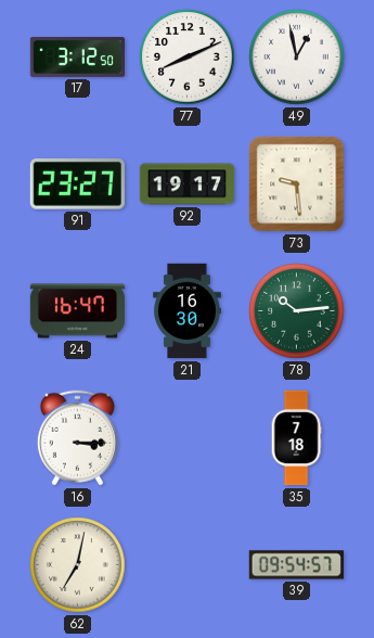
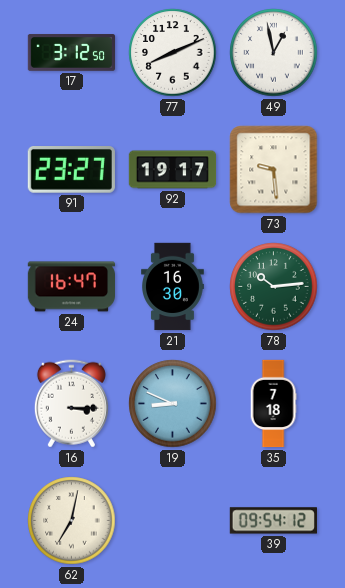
19: none -> 8:49 (173, 404)
39: 09:54:57 -> 09:54:12 (273, 521)
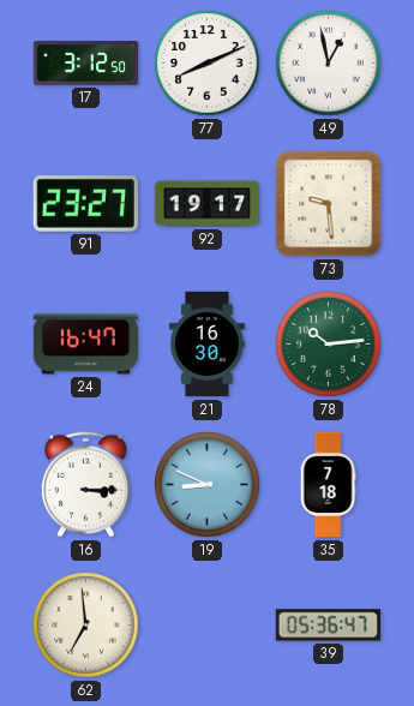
62: 7:02 -> 6:59 (86, 626)
39: 09:54 -> 05:36 (328, 626)
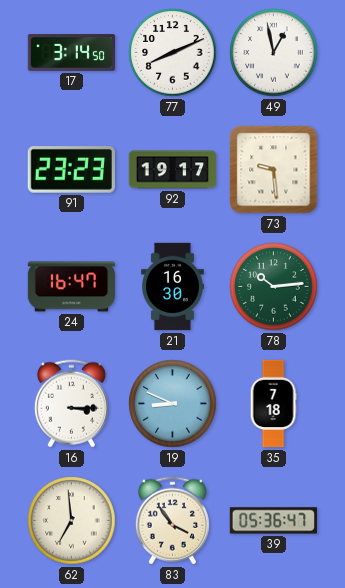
17: 3:12 -> 3:14 (72, 53)
91: 23:27 -> 23:23 (71, 170)
83: none -> 3:54 (172, 521)
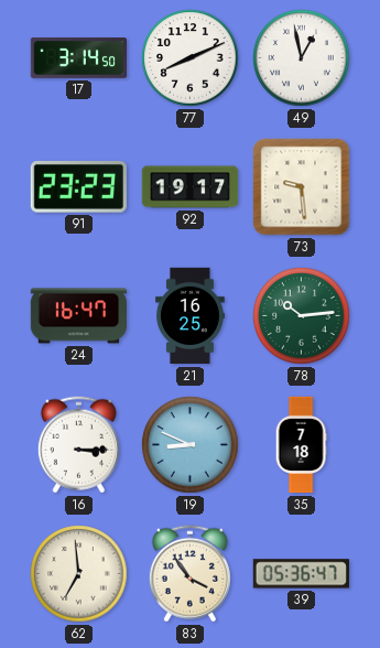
21: 16:30 -> 16:25 (191, 316)
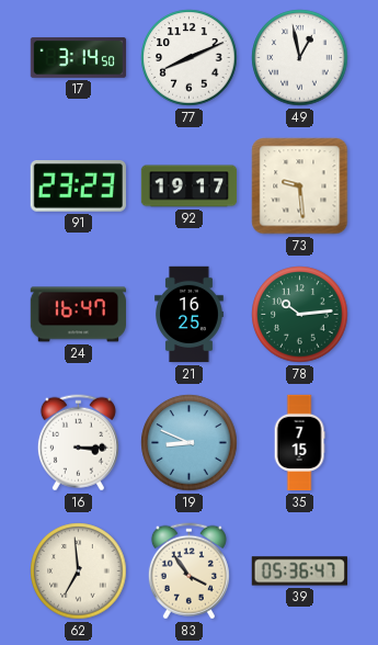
35: 7:18 -> 7:15 (299, 443)
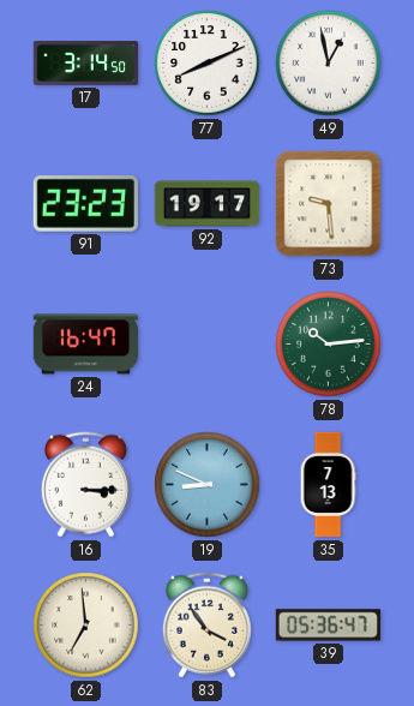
21: 16:25 -> none (190, 315)
35: 7:15 -> 7:13 (328, 485)
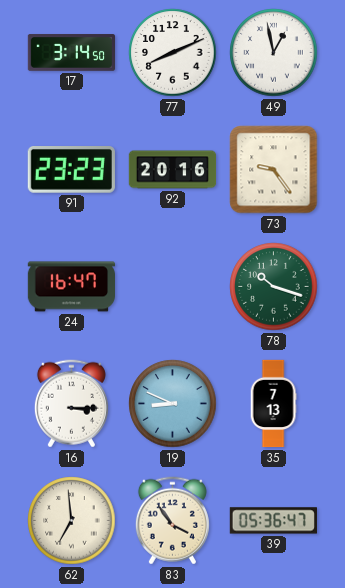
92: 19:17 -> 20:16 (173, 170)
73: 9:29 -> 9:24 (274, 170)
78: 10:14 -> 10:18 (274, 287)
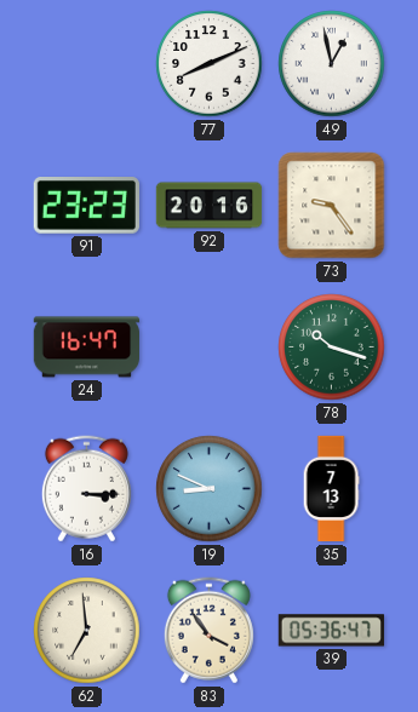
17: 3:14 -> none (72, 53)
